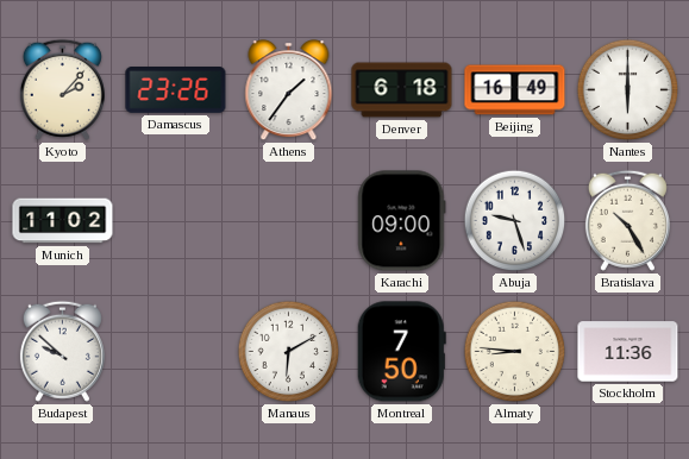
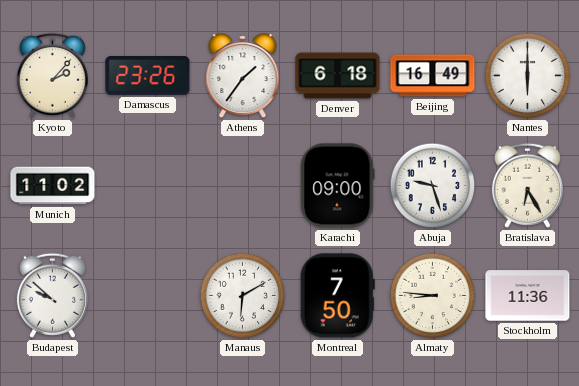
Bratislava: 10:25 -> 6:25 (527, 185)
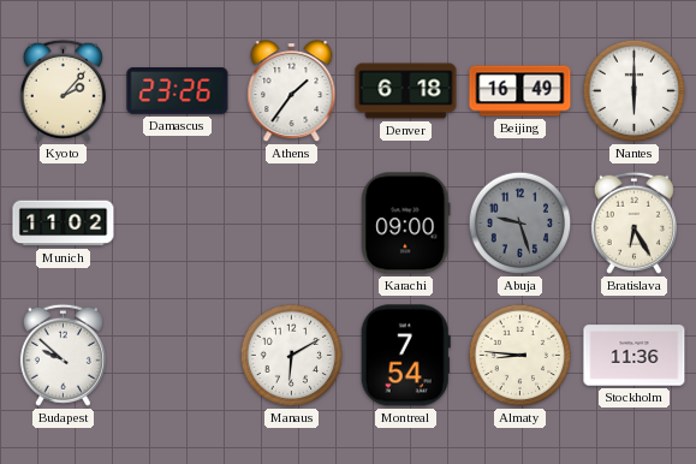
Abuja dial: white -> grey (520, 224)
Montreal: 7:50 -> 7:54 (405, 356)
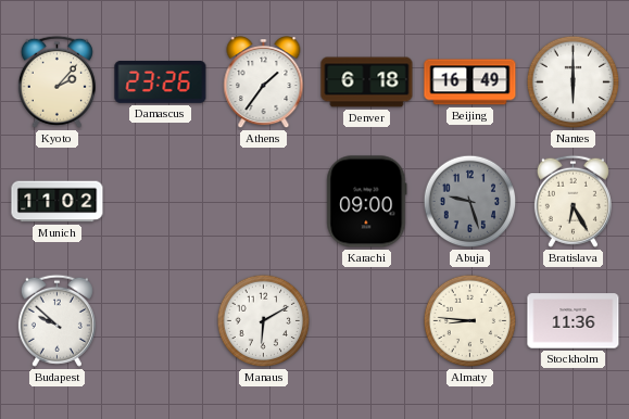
Montreal: 7:54 -> none (405, 356)
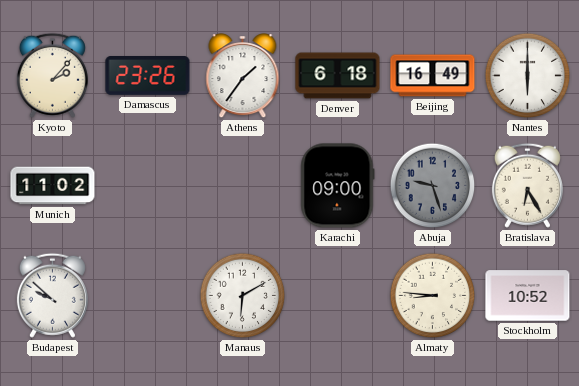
Stockholm: 11:36 -> 10:52 (528, 296)
